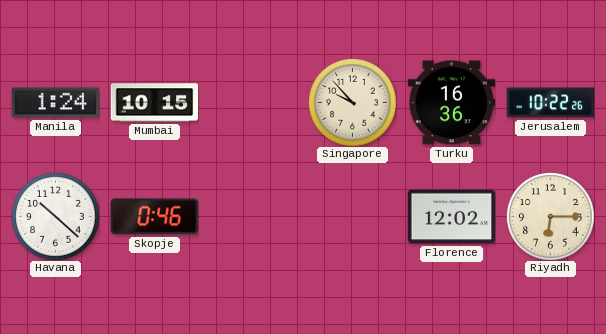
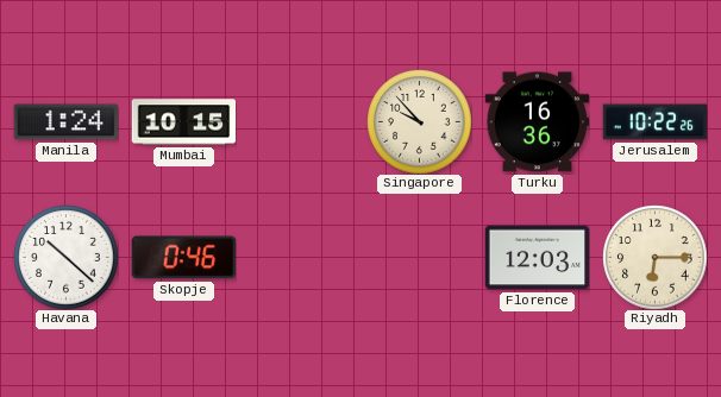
Florence: 12:02 -> 12:03 (537, 258)
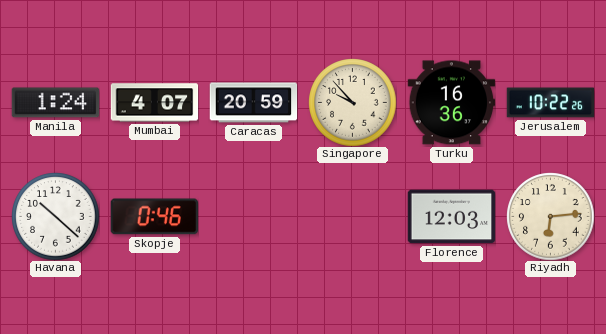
Mumbai: 10:15 -> 4:07 (154, 103)
Caracas: none -> 20:59 (253, 103)
Riyadh: 6:15 -> 6:14 (550, 216)
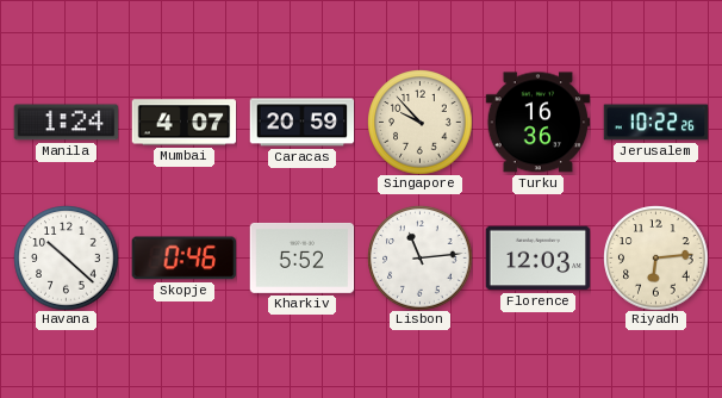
Kharkiv: none -> 5:52 (301, 257)
Lisbon: none -> 11:14 (419, 257)
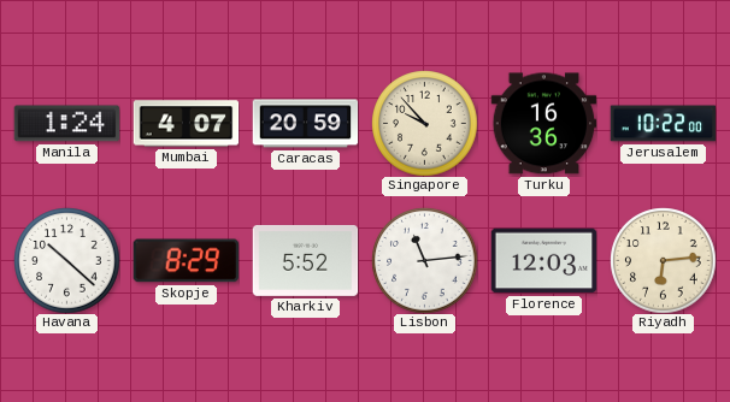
Jerusalem: 10:22:26 -> 10:22:00 (663, 124)
Skopje: 0:46 -> 8:29 (186, 261)
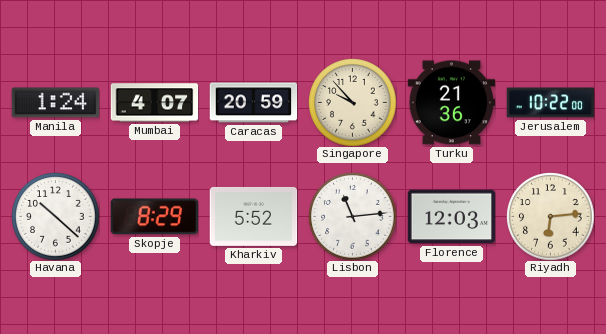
Turku: 16:36 -> 21:36 (451, 103)
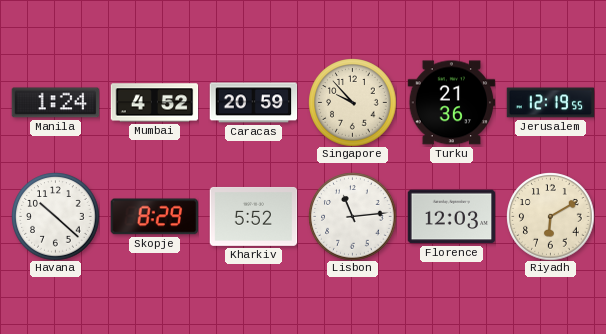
Mumbai: 4:07 -> 4:52 (154, 103)
Jerusalem: 10:22 -> 12:19 (550, 103)
Riyadh: 6:14 -> 6:10 (550, 216)
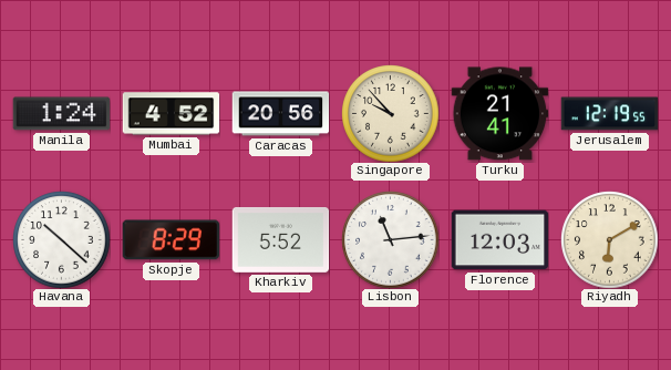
Caracas: 20:59 -> 20:56 (280, 114)
Turku: 21:36 -> 21:41 (499, 114)
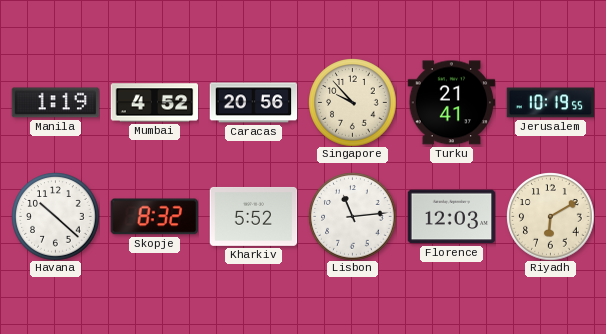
Manila: 1:24 -> 1:19 (55, 103)
Jerusalem: 12:19 -> 10:19 (550, 103)
Skopje: 8:29 -> 8:32 (154, 217)
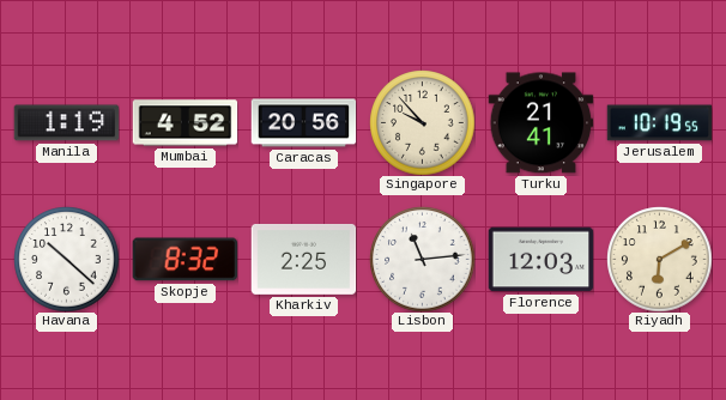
Kharkiv: 5:52 -> 2:25 (303, 259)
